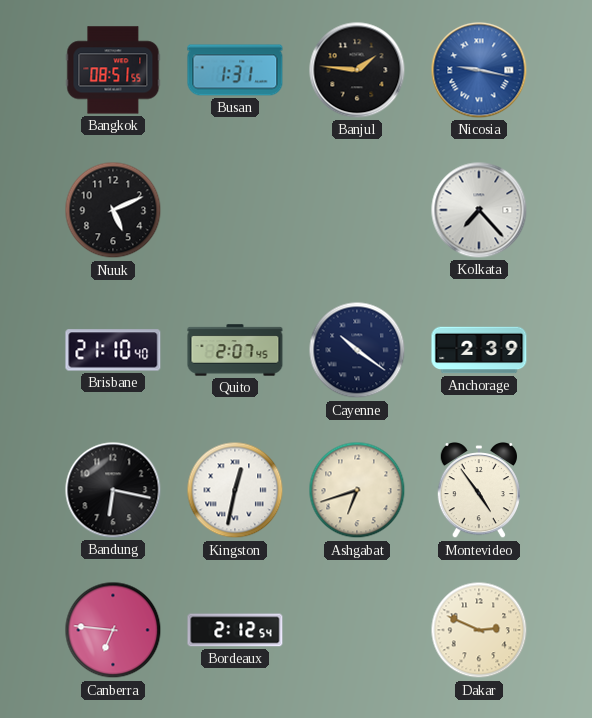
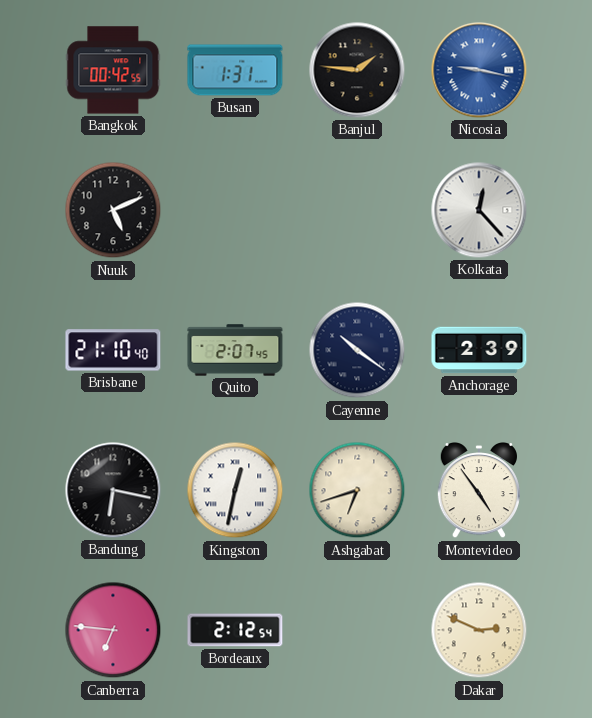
Bangkok: 08:51 -> 00:42 (113, 70)
Kolkata: 7:23 -> 12:23 (479, 210)
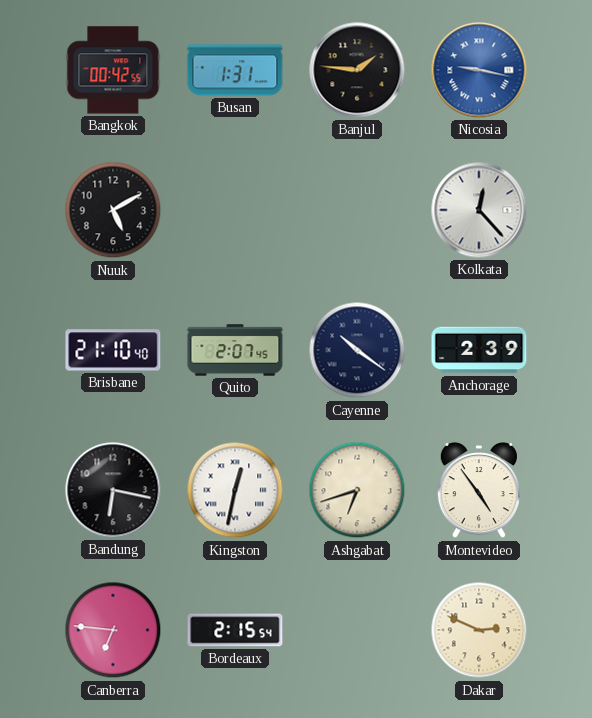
Nuuk: 5:11 -> 5:10 (113, 210)
Bordeaux: 2:12 -> 2:15 (235, 630)
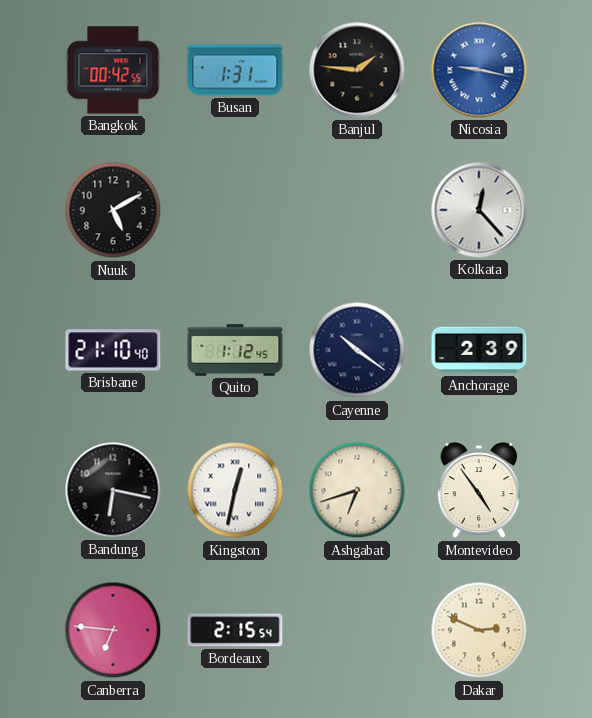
Quito: 2:07 -> 1:12 (235, 350)
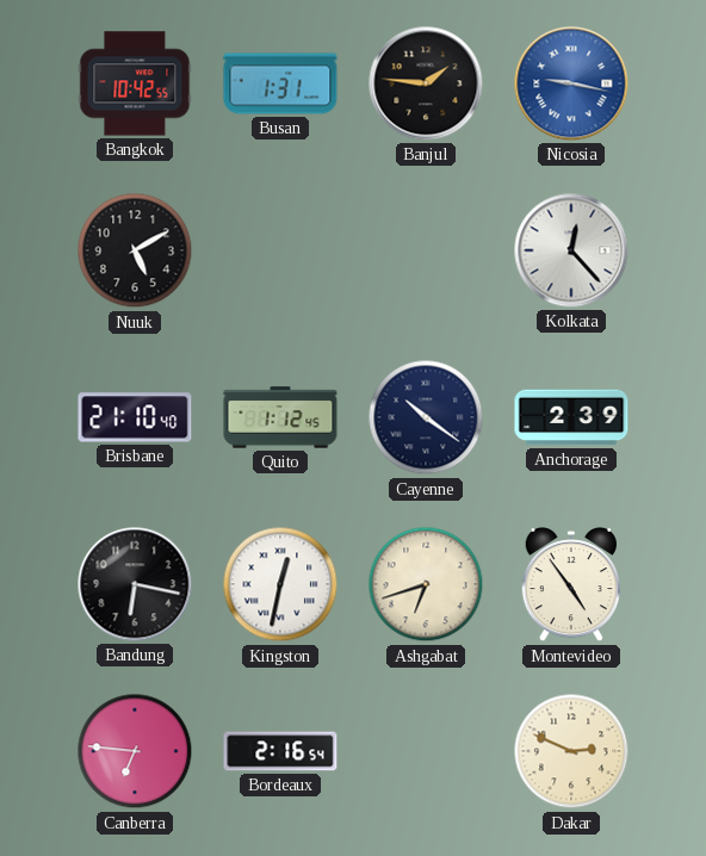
Bangkok: 00:42 -> 10:42 (135, 83)
Bordeaux: 2:15 -> 2:16 (280, 751)
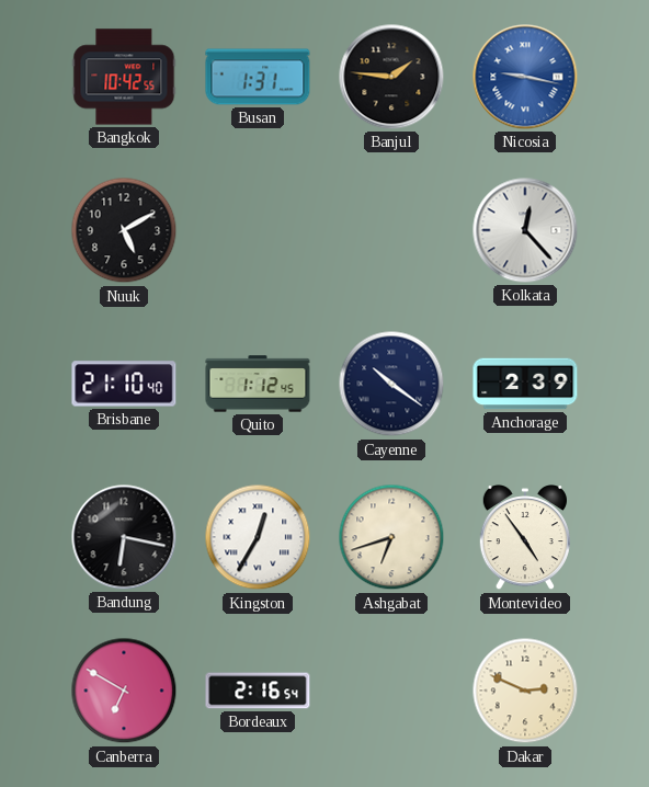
Kingston: 12:32 -> 12:35 (258, 537)
Canberra: 6:46 -> 6:50 (124, 691)
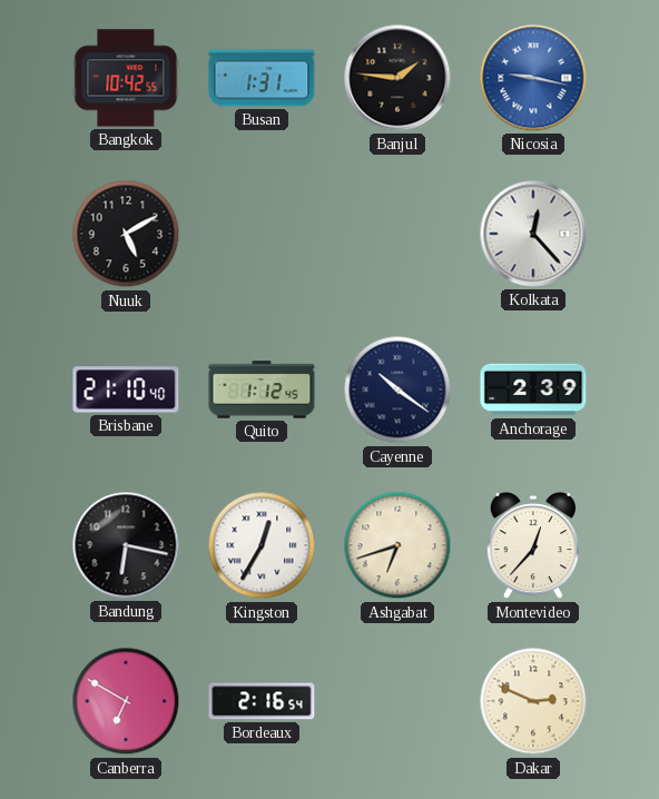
Montevideo: 4:54 -> 12:37 (533, 546)
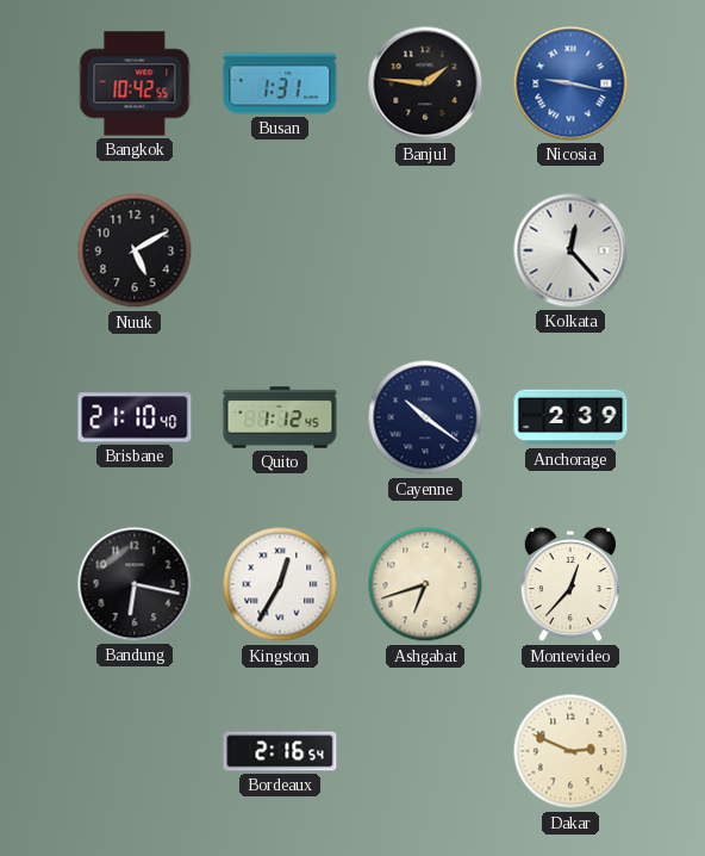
Canberra: 6:50 -> none (126, 701)
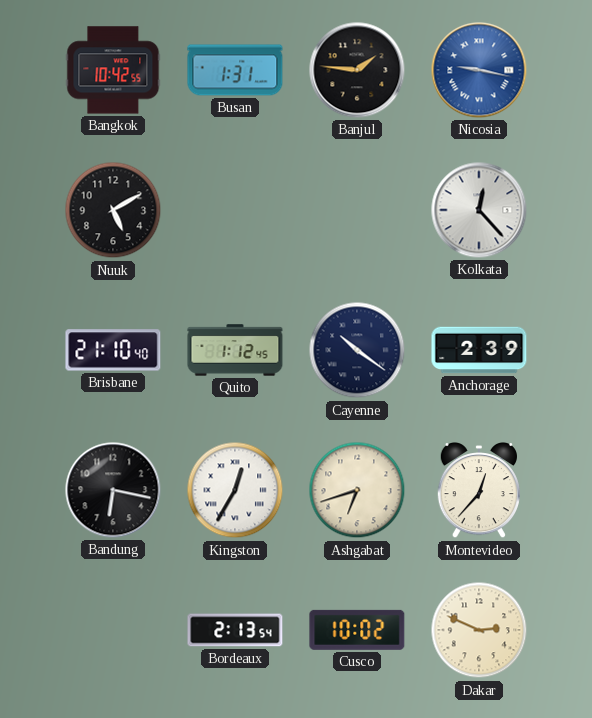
Bordeaux: 2:16 -> 2:13 (235, 630)
Cusco: none -> 10:02 (357, 630)
